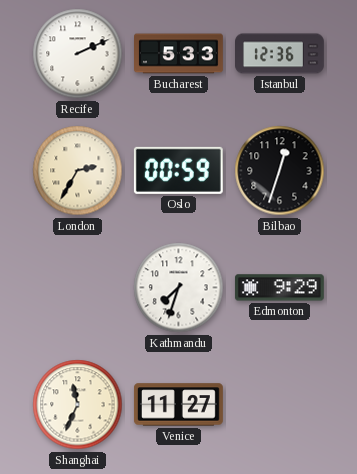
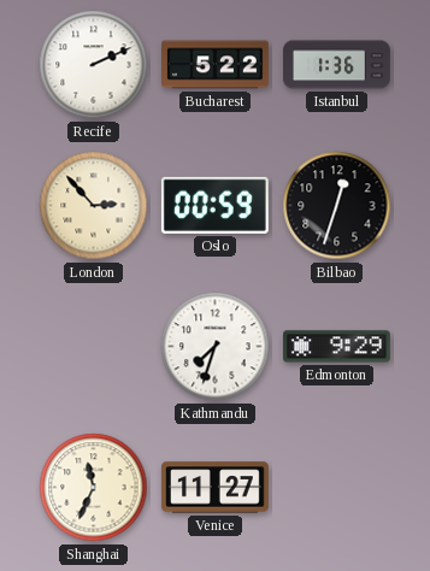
Bucharest: 5:33 -> 5:22 (216, 65)
Istanbul: 12:36 -> 1:36 (337, 65)
London: 2:35 -> 2:53 (94, 206)
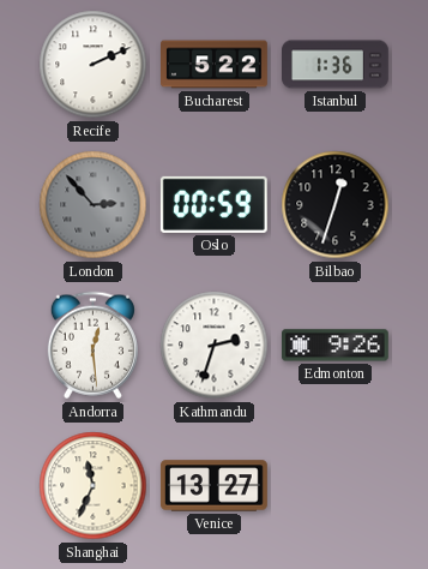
London dial: cream -> grey (94, 205)
Andorra: none -> 12:29 (92, 346)
Kathmandu: 7:33 -> 2:33 (215, 346)
Edmonton: 9:29 -> 9:26 (334, 346)
Venice: 11:27 -> 13:27 (213, 486)
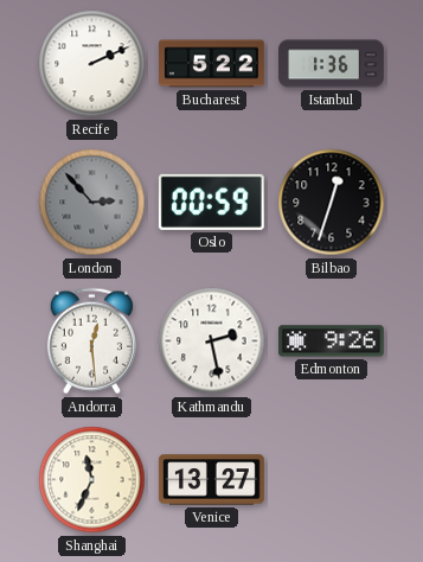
Kathmandu: 2:33 -> 2:28 (212, 341)
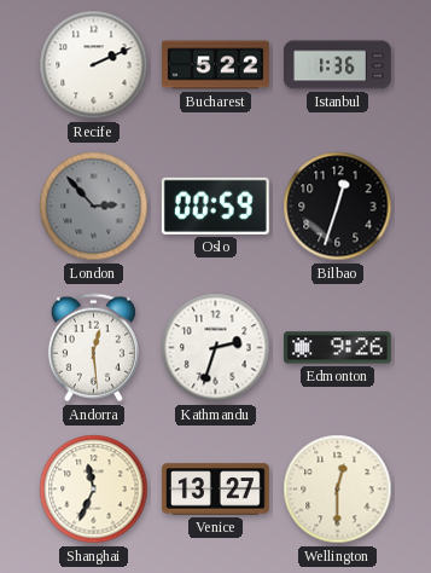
Kathmandu: 2:28 -> 2:33 (216, 348)
Wellington: none -> 12:30 (338, 490)
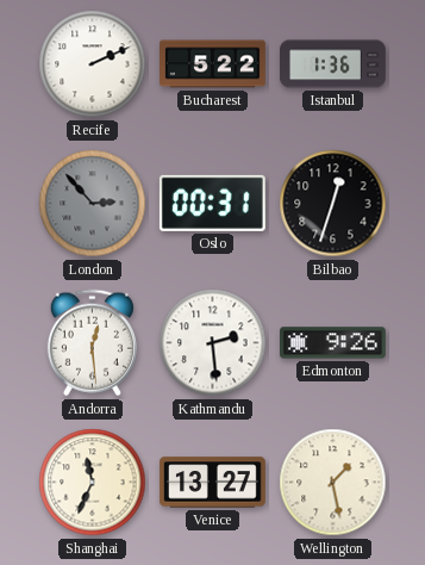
Oslo: 00:59 -> 00:31 (212, 203)
Kathmandu: 2:33 -> 2:29 (213, 343)
Wellington: 12:30 -> 1:28 (333, 483)
